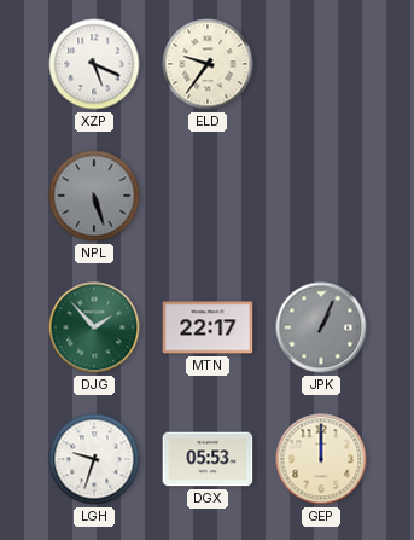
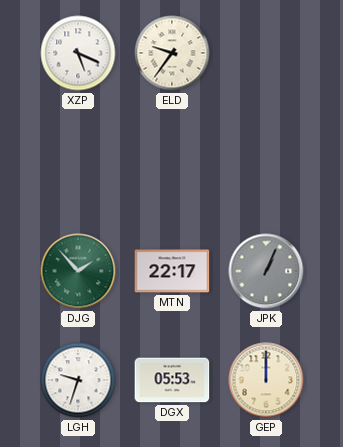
NPL: 5:27 -> none (94, 196)
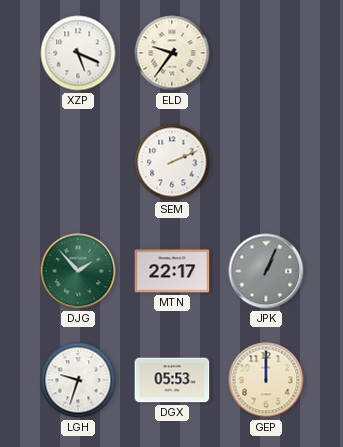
SEM: none -> 2:11 (172, 162)
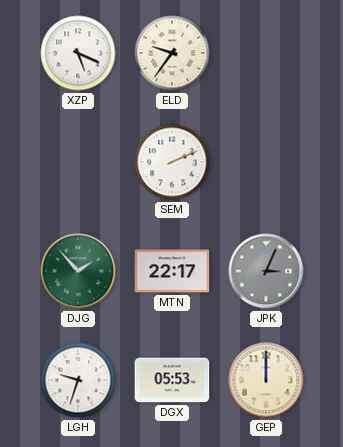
JPK: 1:04 -> 3:04 (266, 271)
